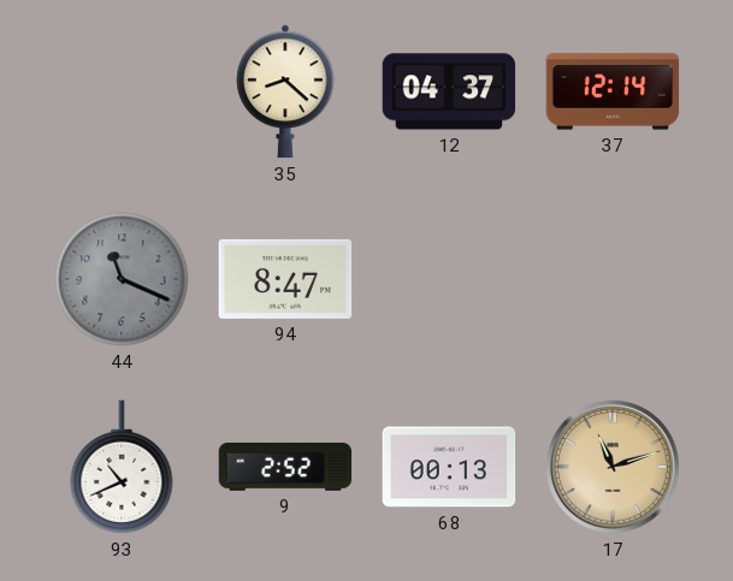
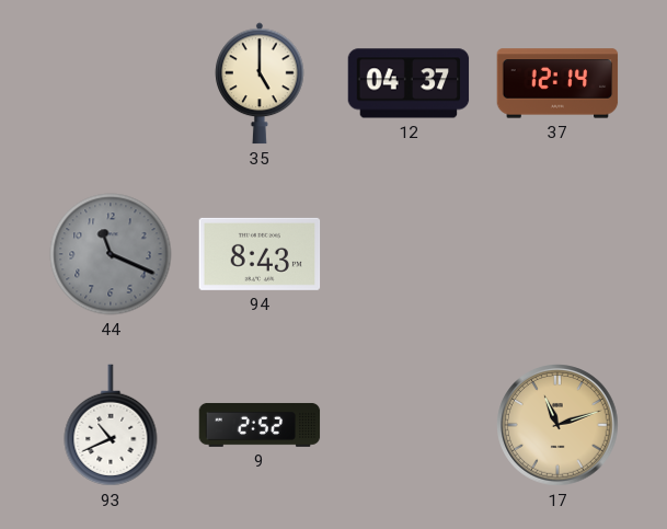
35: 8:22 -> 5:00 (260, 83)
94: 8:47 -> 8:43 (260, 254)
68: 00:13 -> none (449, 467)
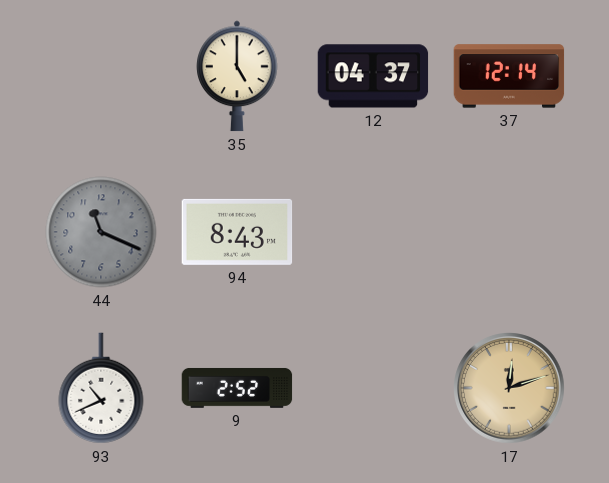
17: 11:12 -> 12:12 (509, 388)
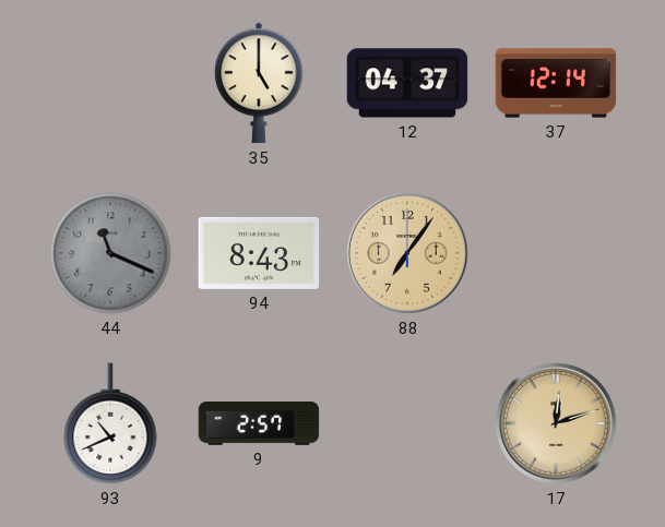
88: none -> 7:06 (407, 253)
9: 2:52 -> 2:57 (259, 423)
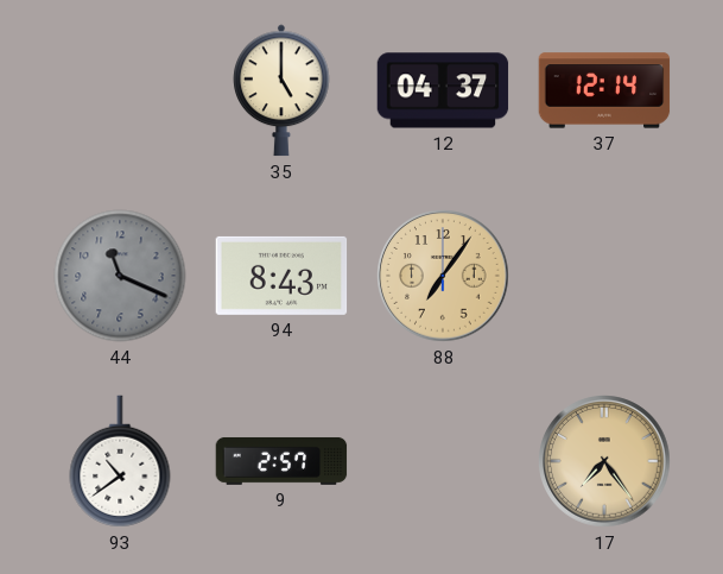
93: 10:41 -> 10:39 (120, 461)
17: 12:12 -> 7:24 (604, 461)
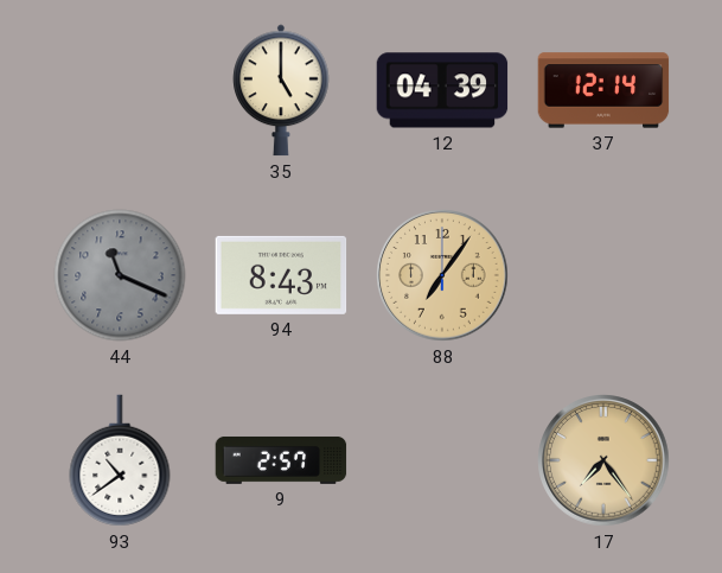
12: 04:37 -> 04:39 (442, 90)
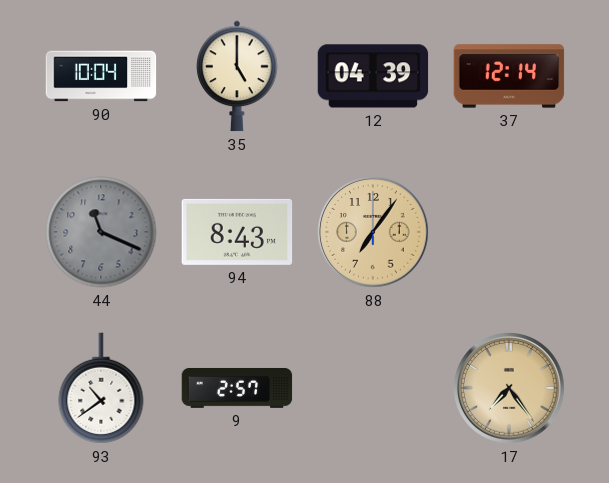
90: none -> 10:04 (101, 76)
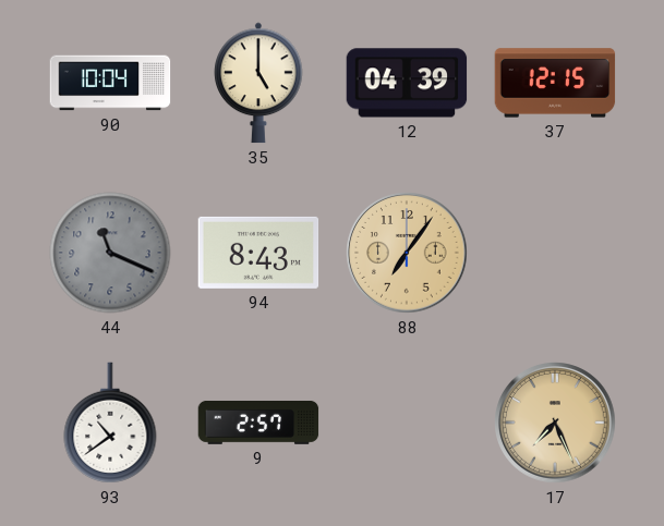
37: 12:14 -> 12:15 (555, 83)
17: 7:24 -> 7:26 (555, 423)
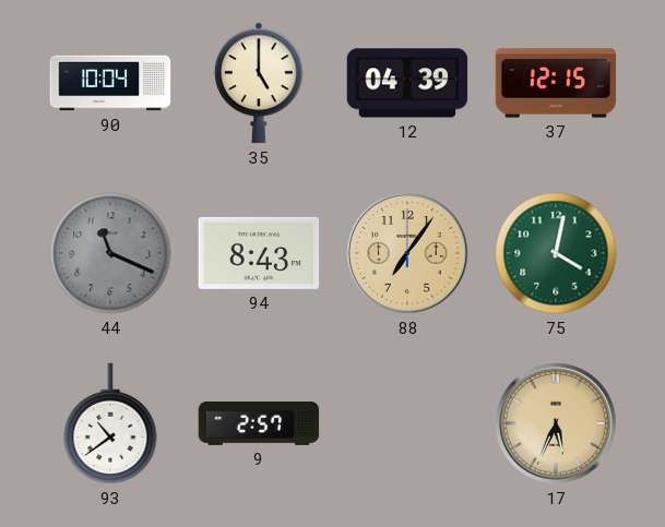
75: none -> 4:02 (556, 253)
17: 7:26 -> 5:34 (556, 423)
